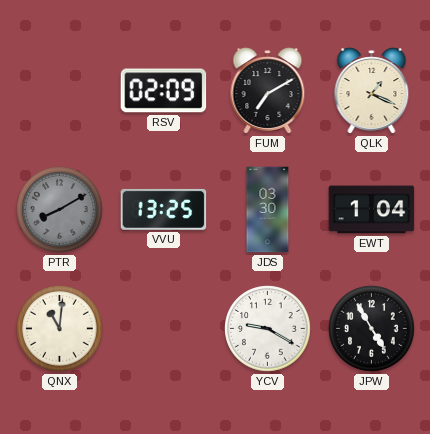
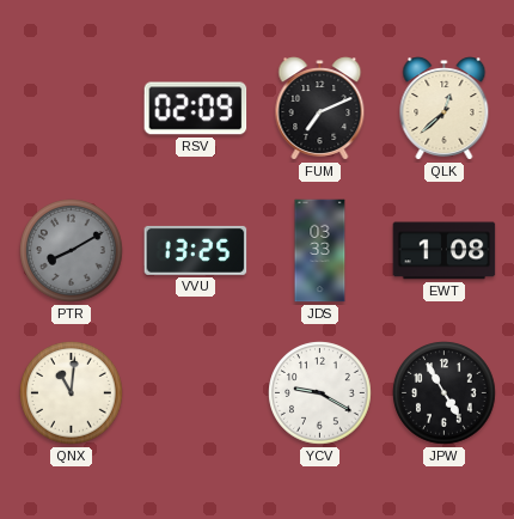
FUM: 7:10 -> 7:11 (320, 109)
QLK: 1:19 -> 12:38 (445, 109)
JDS: 03:30 -> 03:33 (320, 251)
EWT: 1:04 -> 1:08 (445, 251)
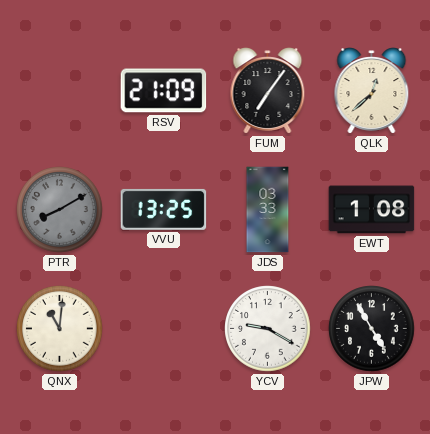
RSV: 02:09 -> 21:09 (164, 91)
FUM: 7:11 -> 7:06 (268, 91)
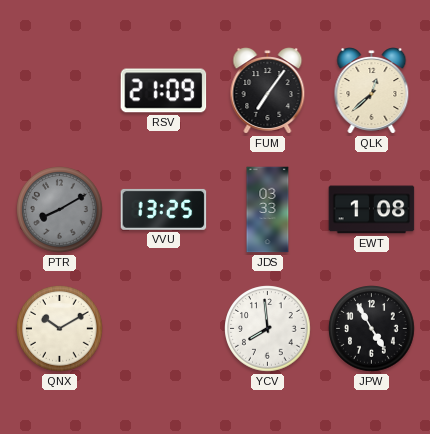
QNX: 11:01 -> 10:10 (60, 329)
YCV: 9:20 -> 7:59 (268, 329)
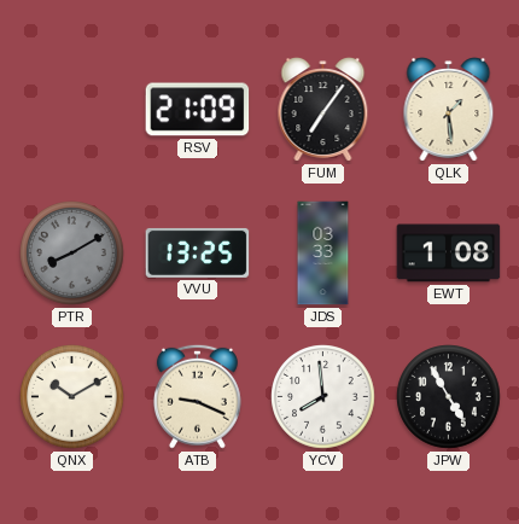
QLK: 12:38 -> 1:29 (449, 110)
ATB: none -> 9:19 (197, 396)
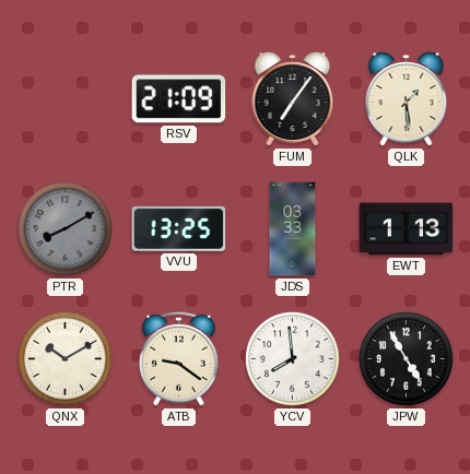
EWT: 1:08 -> 1:13 (407, 229)
ATB: 9:19 -> 9:21 (178, 358)
